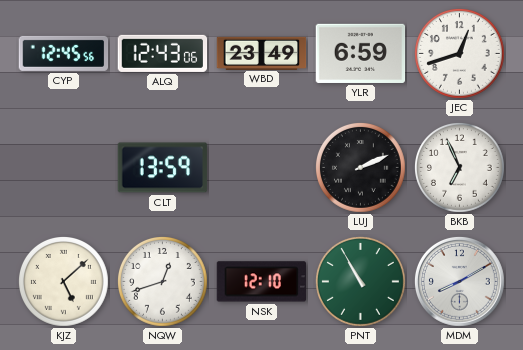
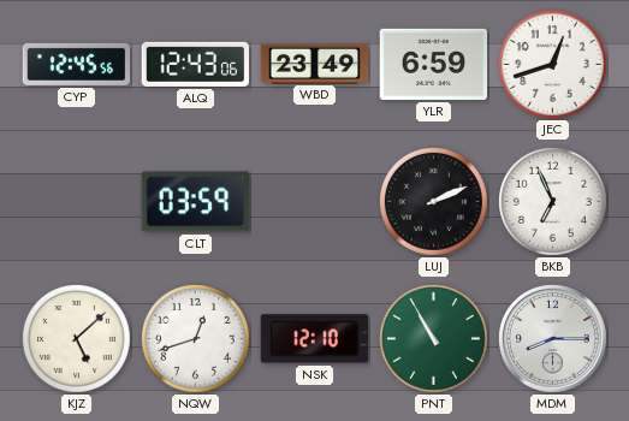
CLT: 13:59 -> 03:59 (196, 202)
MDM: 8:10 -> 8:15 (552, 338)
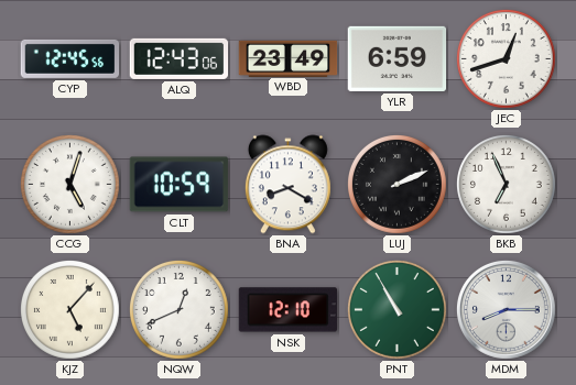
CCG: none -> 5:03 (70, 185)
CLT: 03:59 -> 10:59 (180, 185)
BNA: none -> 8:20 (287, 185)
KJZ: 5:08 -> 5:07 (70, 310)
NQW: 12:42 -> 12:41 (180, 310)
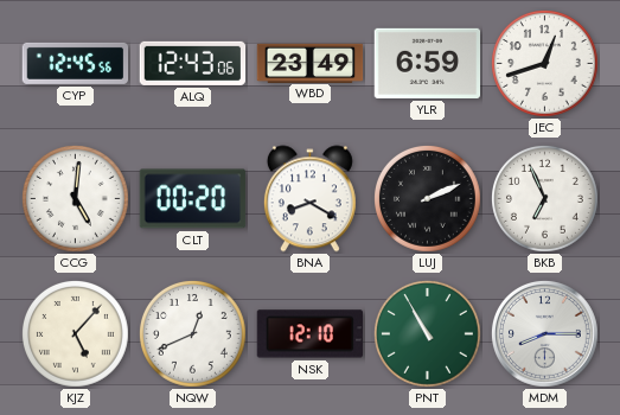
CCG: 5:03 -> 5:01 (76, 199)
CLT: 10:59 -> 00:20 (193, 199)
